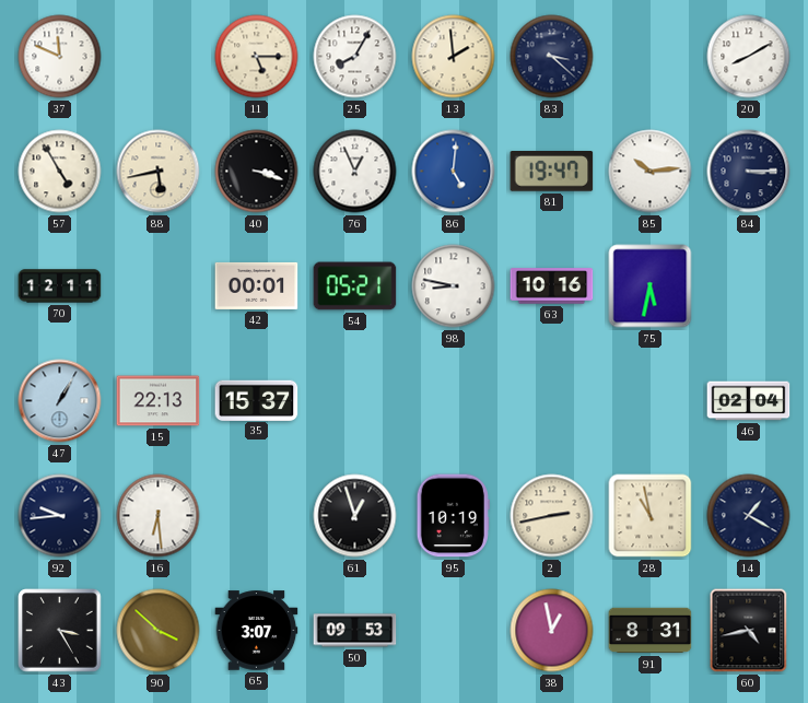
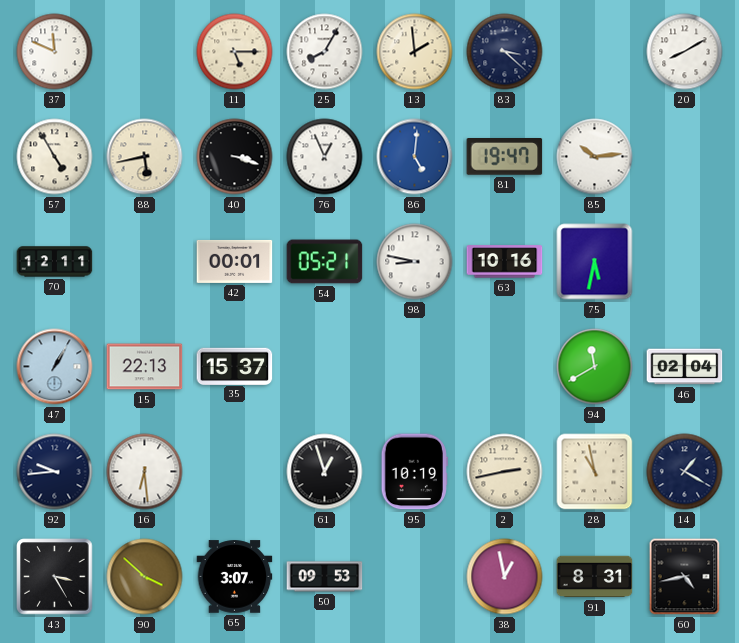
84: 3:15 -> none (749, 172)
94: none -> 11:40 (595, 367)
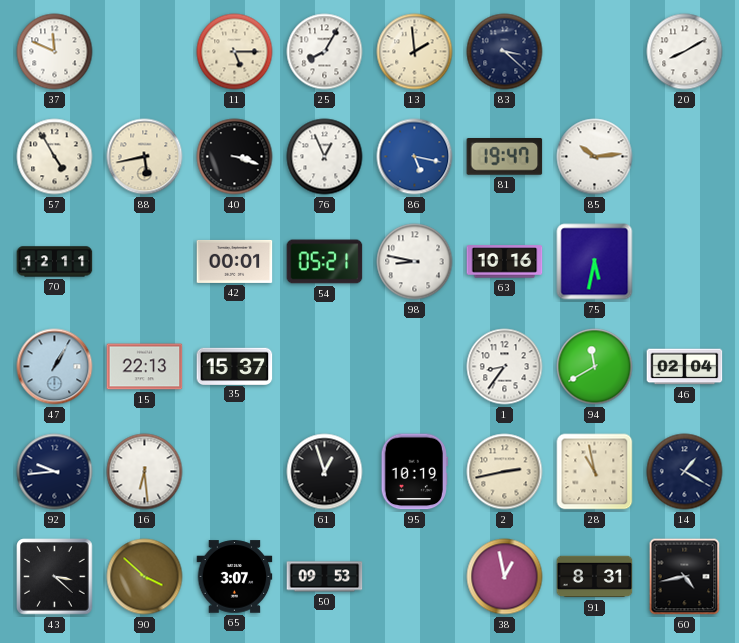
86: 5:01 -> 5:17 (415, 157)
1: none -> 8:36 (505, 367)
43: 3:25 -> 3:22 (55, 577)
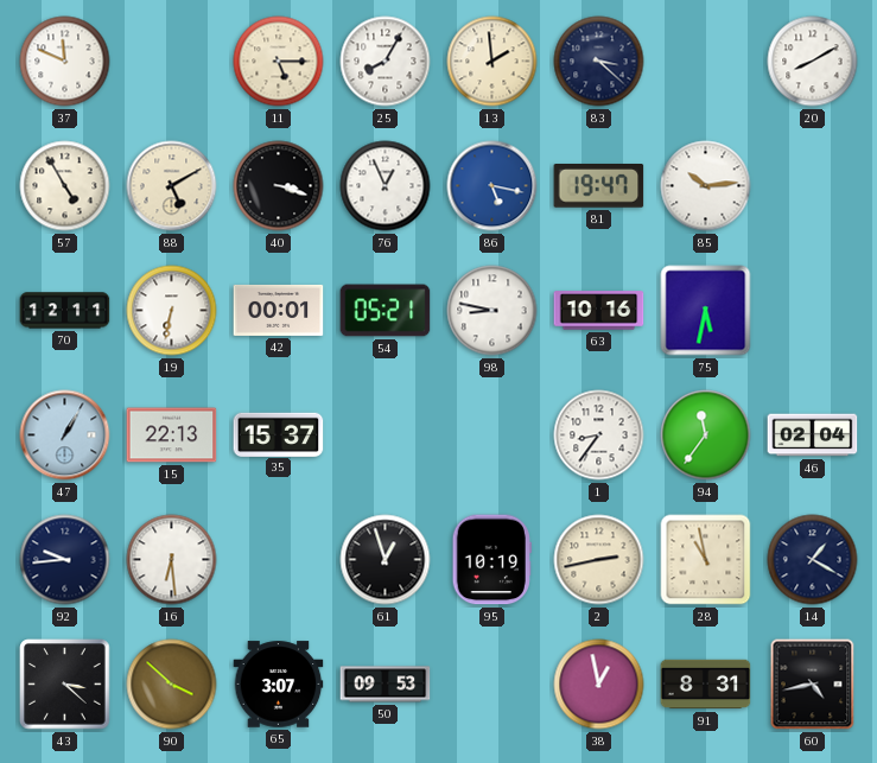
88: 5:43 -> 5:10 (172, 186)
19: none -> 6:32 (172, 311)
94: 11:40 -> 11:36 (706, 435)
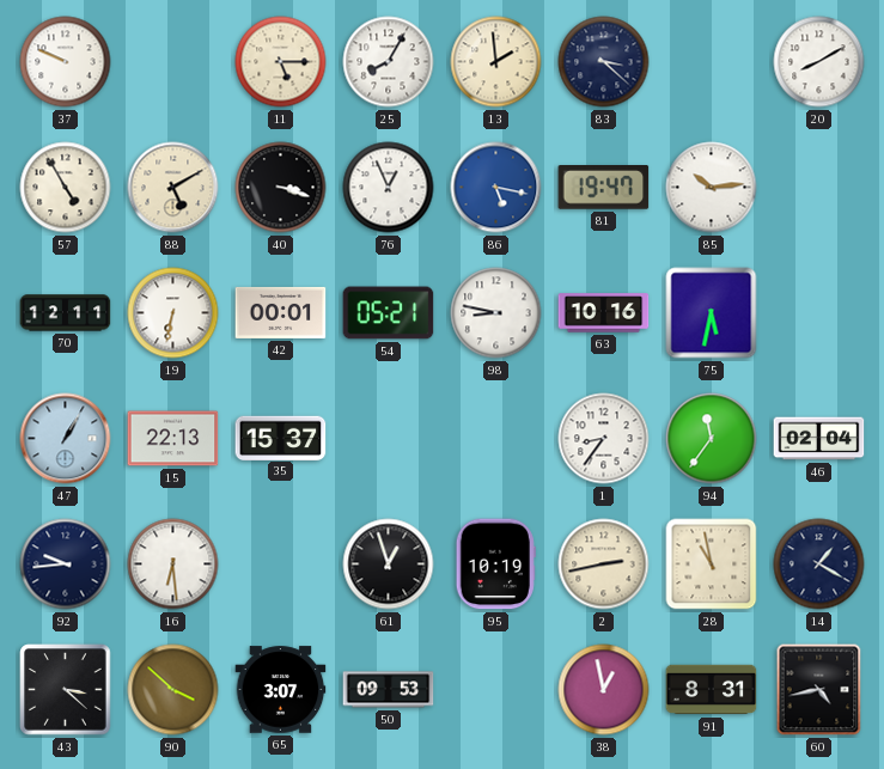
37: 11:49 -> 9:49 (66, 62)
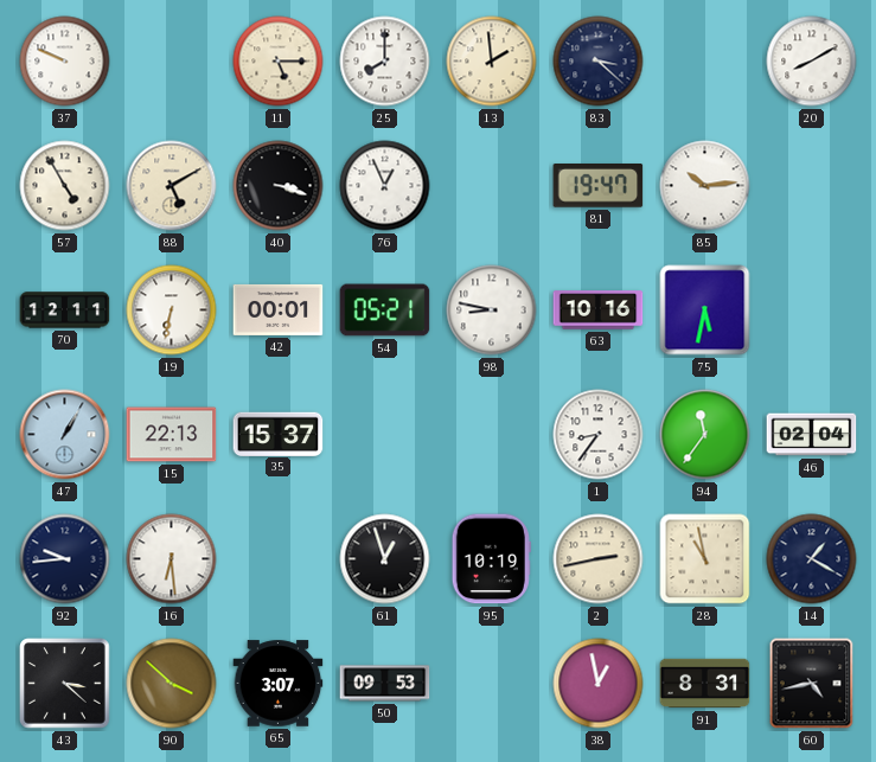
25: 8:05 -> 8:00 (385, 62)
86: 5:17 -> none (496, 188)
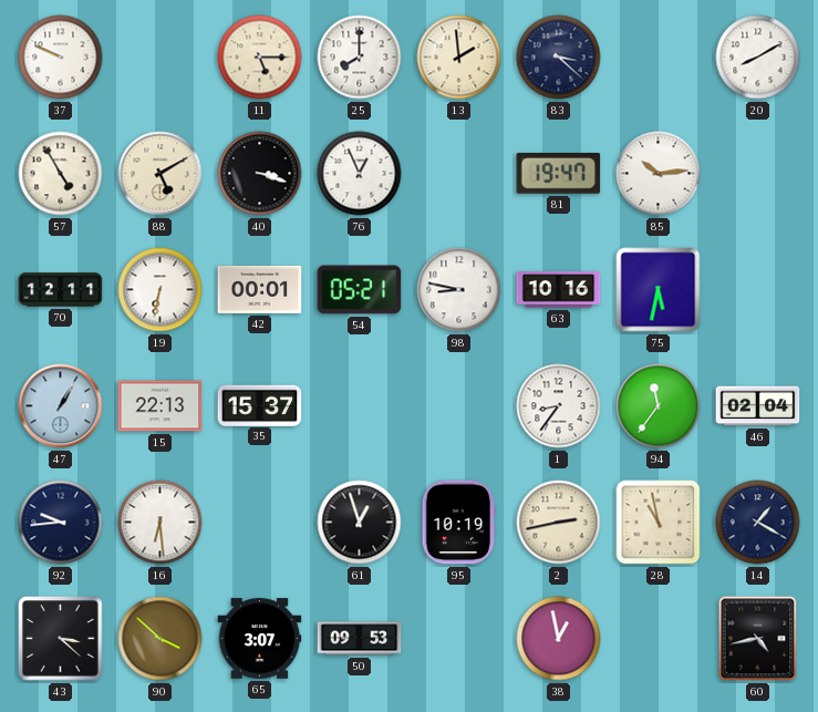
91: 8:31 -> none (705, 684)
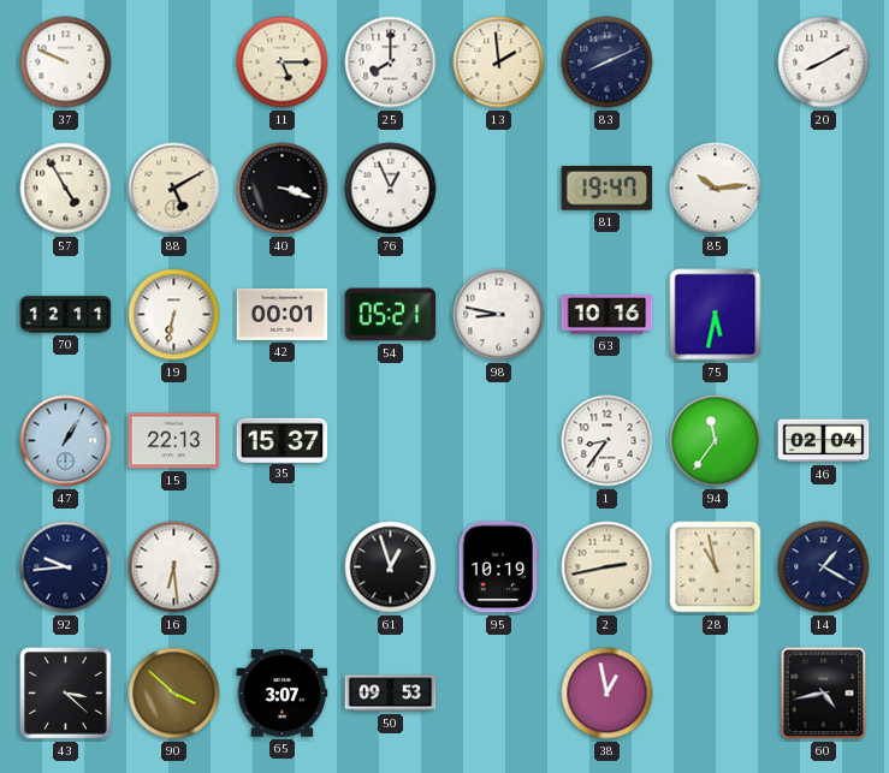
83: 3:22 -> 8:11 (608, 63)
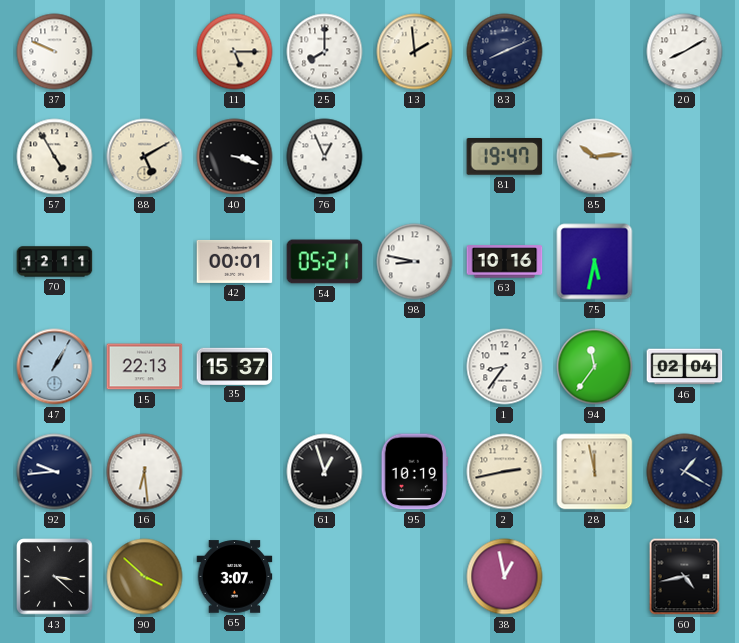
19: 6:32 -> none (174, 315)
28: 10:58 -> 11:58 (595, 472)
50: 09:53 -> none (391, 694)
